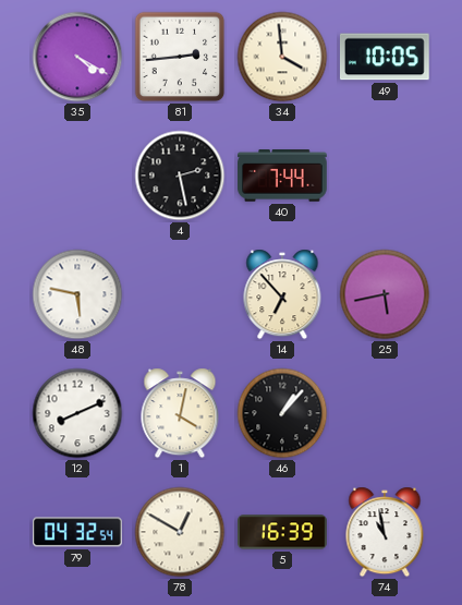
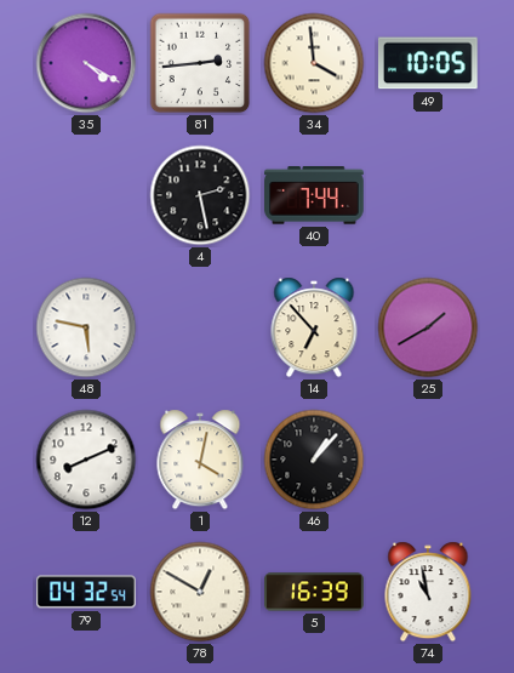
25: 5:43 -> 1:40 (428, 327)
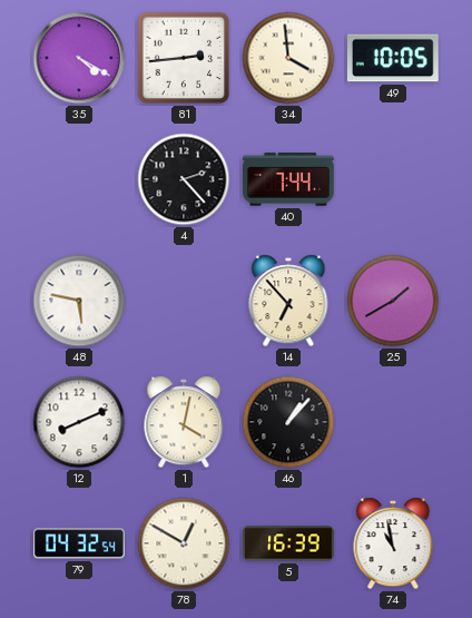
4: 2:28 -> 2:23 (184, 179)
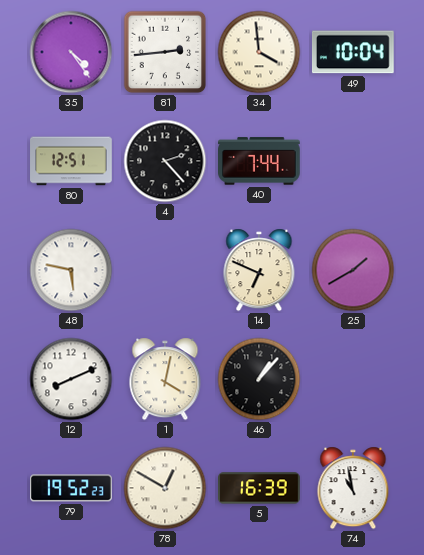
35: 4:20 -> 4:24 (71, 52)
49: 10:05 -> 10:04 (353, 52)
80: none -> 12:51 (71, 161)
14: 6:53 -> 6:49 (259, 270)
79: 04:32 -> 19:52 (71, 488)
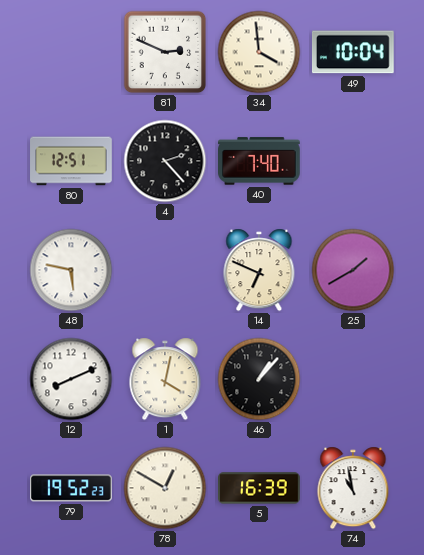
35: 4:24 -> none (71, 52)
81: 2:44 -> 2:49 (165, 52)
40: 7:44 -> 7:40 (260, 161)
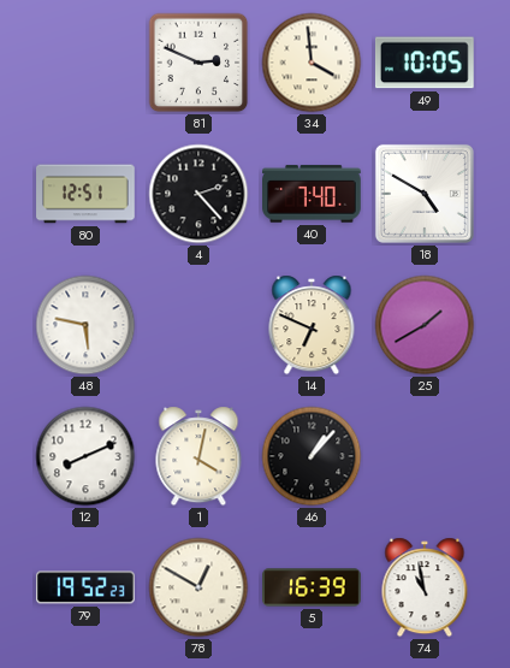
49: 10:04 -> 10:05 (425, 63)
18: none -> 4:50 (425, 194)
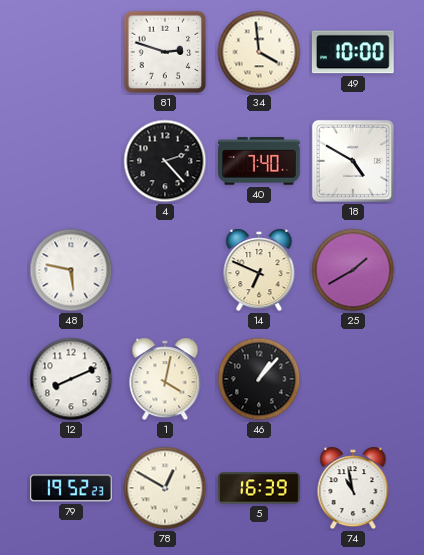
81: 2:49 -> 2:48 (165, 52)
49: 10:05 -> 10:00 (353, 52)
80: 12:51 -> none (85, 194)
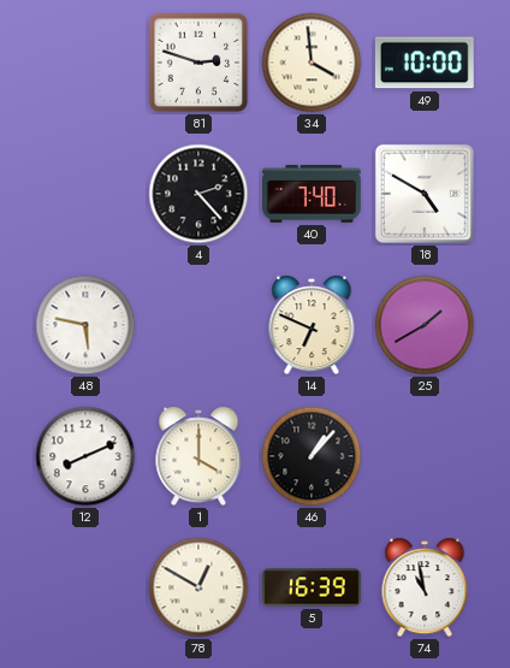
1: 4:02 -> 4:00 (198, 456)
79: 19:52 -> none (71, 488)
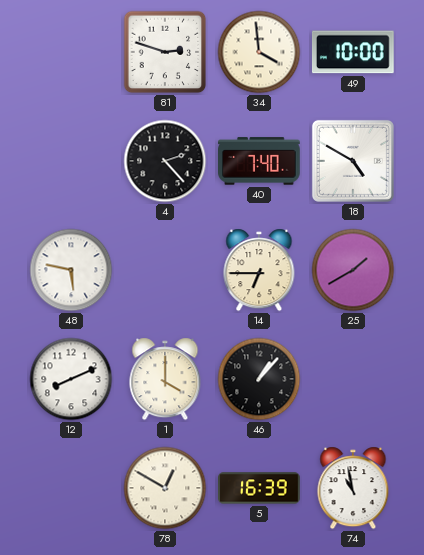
14: 6:49 -> 6:45 (259, 270)
